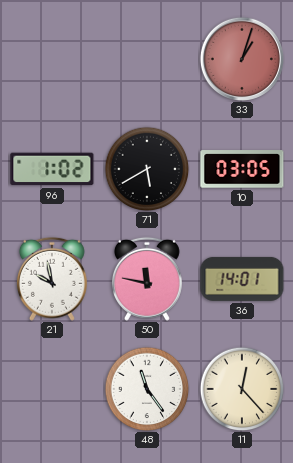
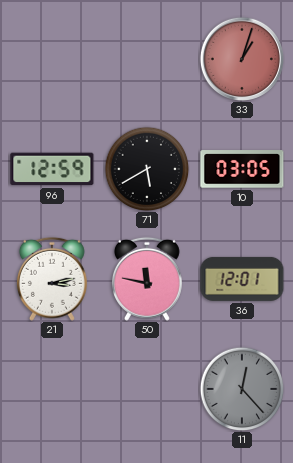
96: 1:02 -> 12:59 (52, 169)
21: 9:58 -> 3:13 (52, 279)
36: 14:01 -> 12:01 (242, 279)
48: 11:24 -> none (147, 389)
11 dial: cream -> grey (242, 389)
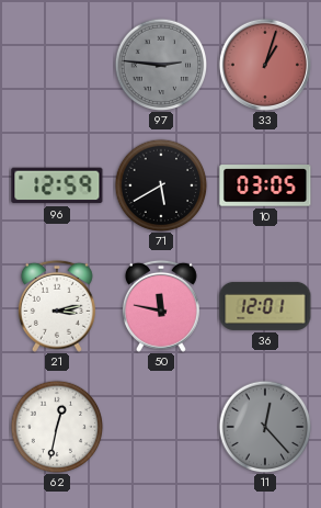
97: none -> 2:46 (161, 65)
62: none -> 12:32 (57, 427)
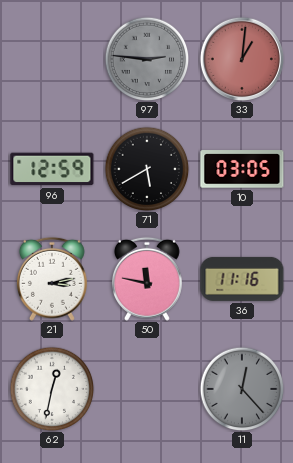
33: 1:03 -> 1:01 (241, 58)
36: 12:01 -> 11:16 (242, 279)
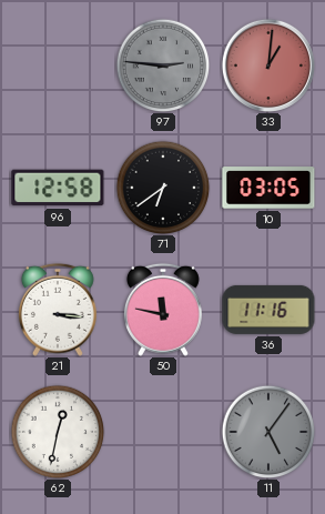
96: 12:59 -> 12:58 (58, 188)
71: 5:40 -> 6:39 (163, 188)
21: 3:13 -> 3:16 (58, 310)
11: 12:23 -> 5:06 (268, 432)
